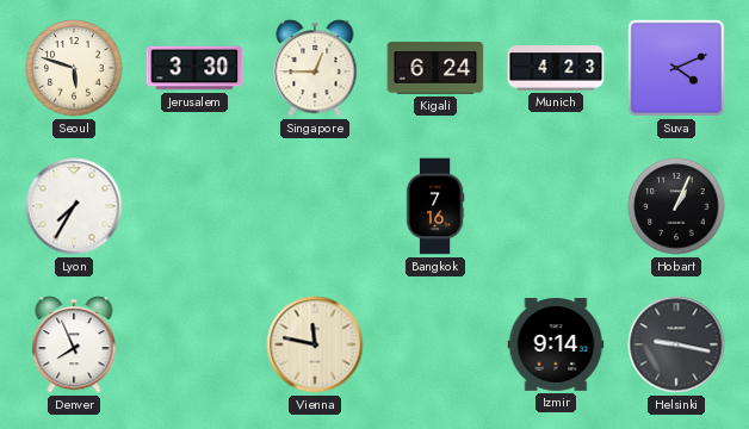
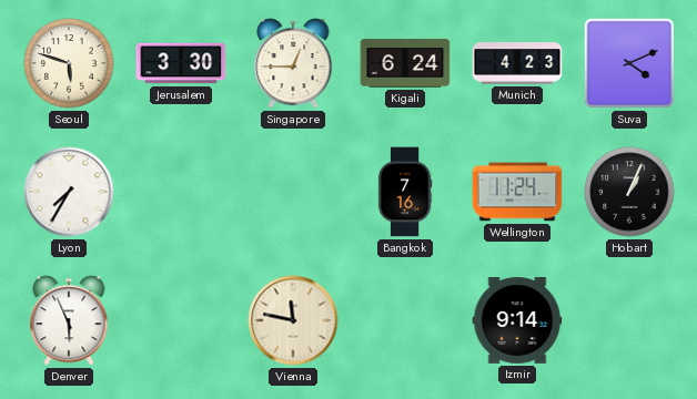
Wellington: none -> 11:24 (517, 192)
Denver: 7:56 -> 5:56 (69, 320)
Helsinki: 9:17 -> none (676, 344)
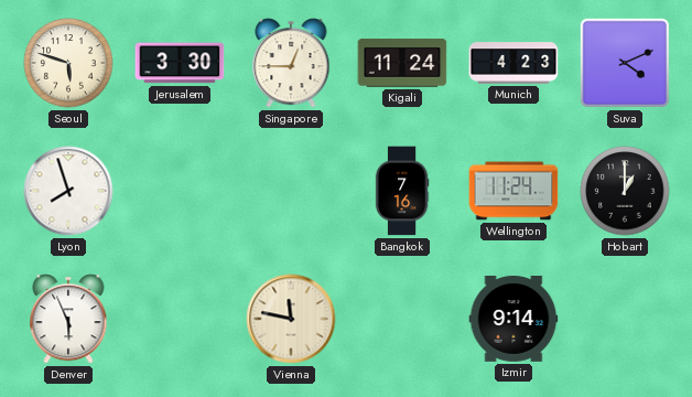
Kigali: 6:24 -> 11:24 (402, 63)
Lyon: 7:35 -> 7:57 (68, 191)
Hobart: 1:04 -> 1:00 (625, 191)
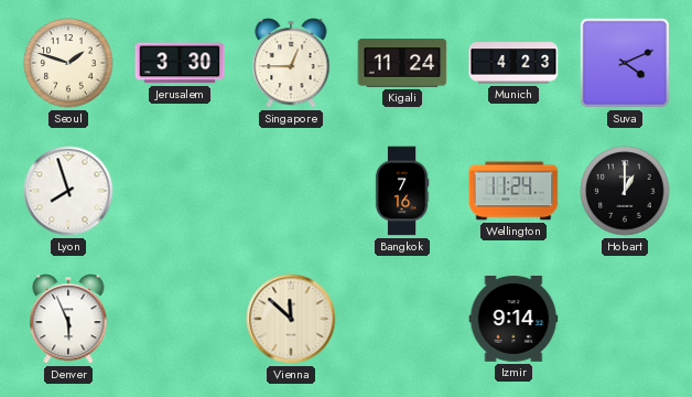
Seoul: 5:48 -> 1:48 (68, 63)
Vienna: 11:47 -> 11:52 (291, 319)
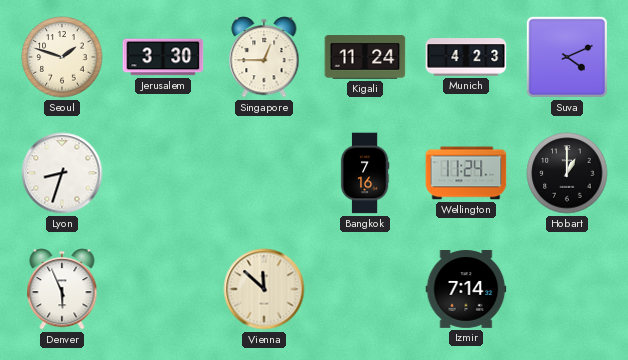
Lyon: 7:57 -> 8:33 (62, 173)
Izmir: 9:14 -> 7:14 (466, 290)
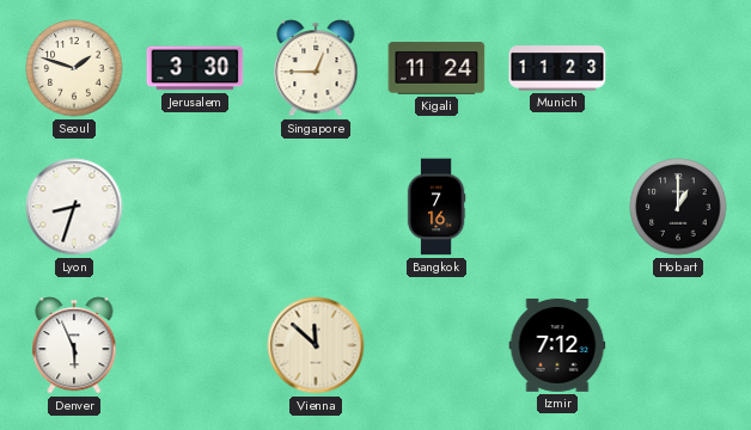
Munich: 4:23 -> 11:23 (557, 68)
Suva: 4:11 -> none (567, 57)
Wellington: 11:24 -> none (466, 173)
Izmir: 7:14 -> 7:12 (557, 346)
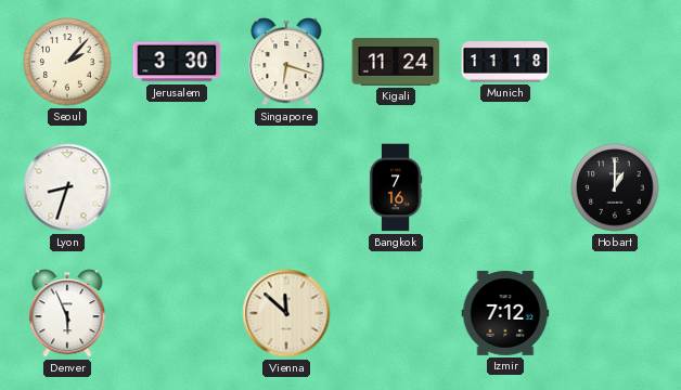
Seoul: 1:48 -> 2:07 (67, 62)
Singapore: 12:45 -> 6:18 (286, 62)
Munich: 11:23 -> 11:18 (505, 62)
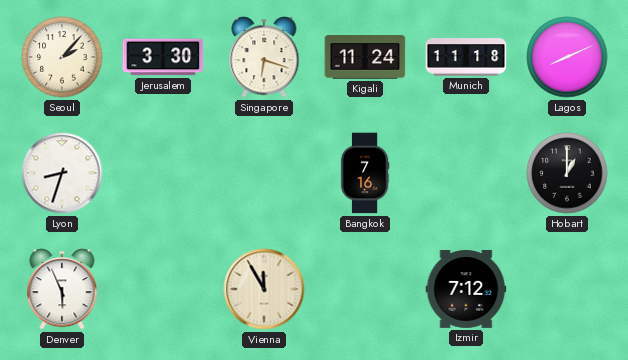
Lagos: none -> 8:11 (567, 57)
Vienna: 11:52 -> 11:55 (264, 289)
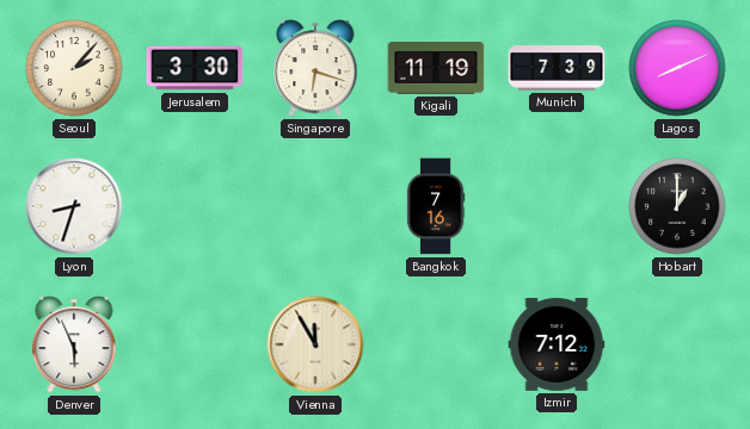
Kigali: 11:24 -> 11:19 (436, 68)
Munich: 11:18 -> 7:39 (557, 68)
